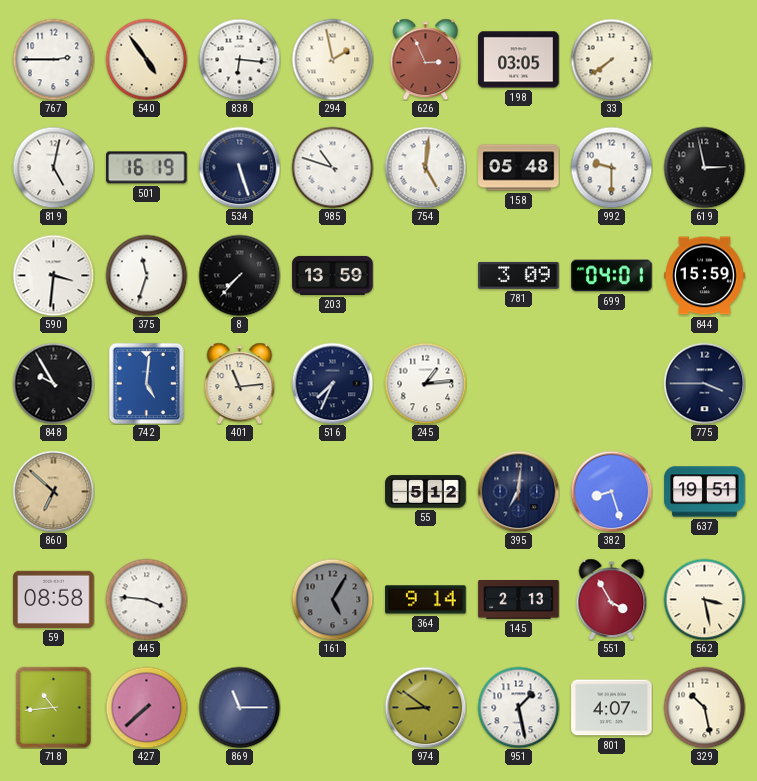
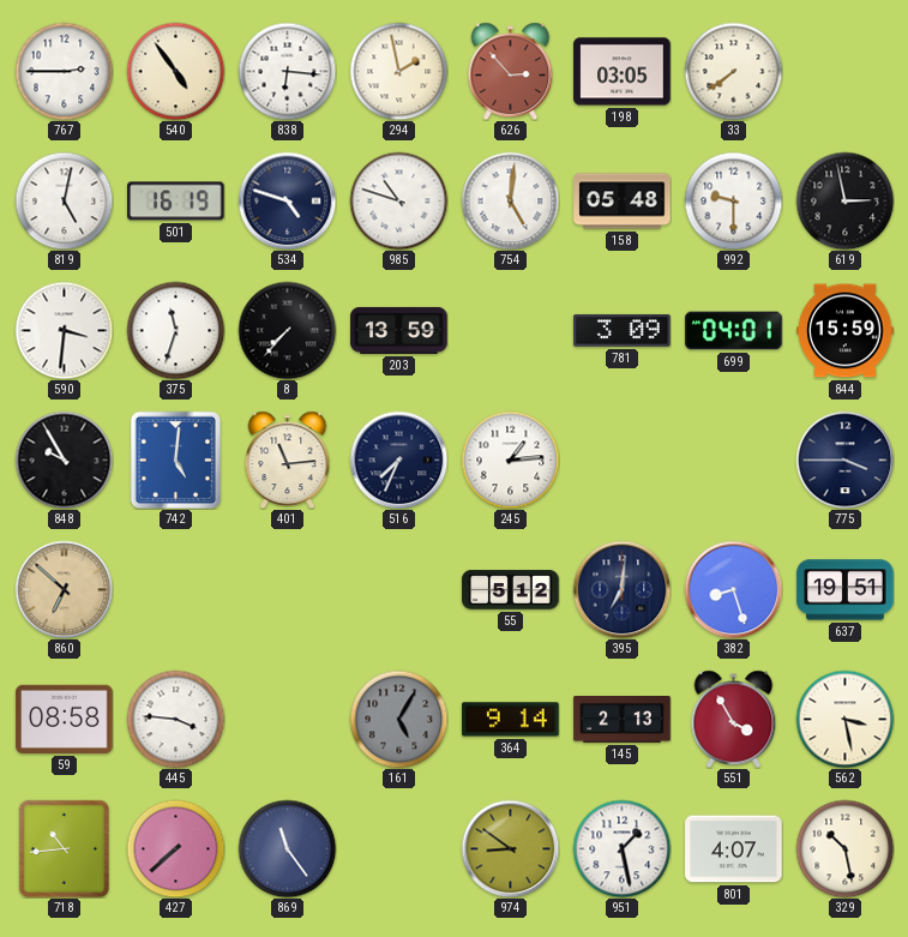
626: 2:56 -> 2:53 (511, 71)
534: 5:27 -> 4:48 (287, 200)
869: 11:15 -> 11:24 (287, 848)
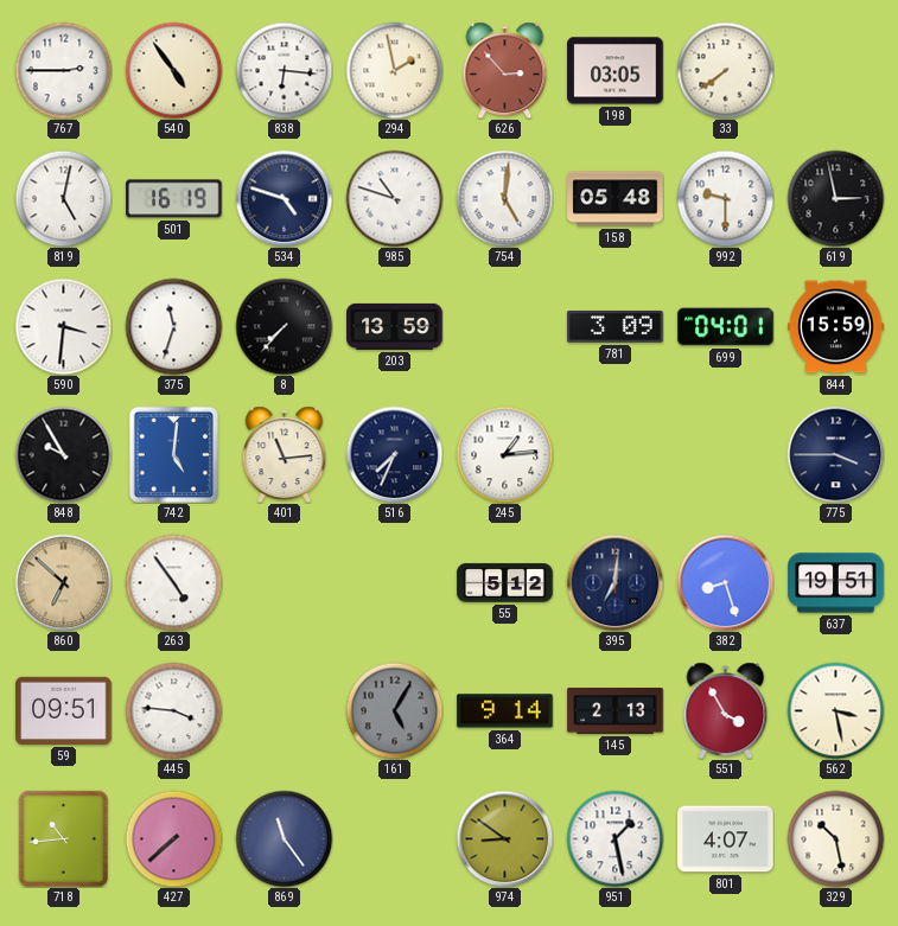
263: none -> 4:54 (173, 582)
59: 08:58 -> 09:51 (64, 710)
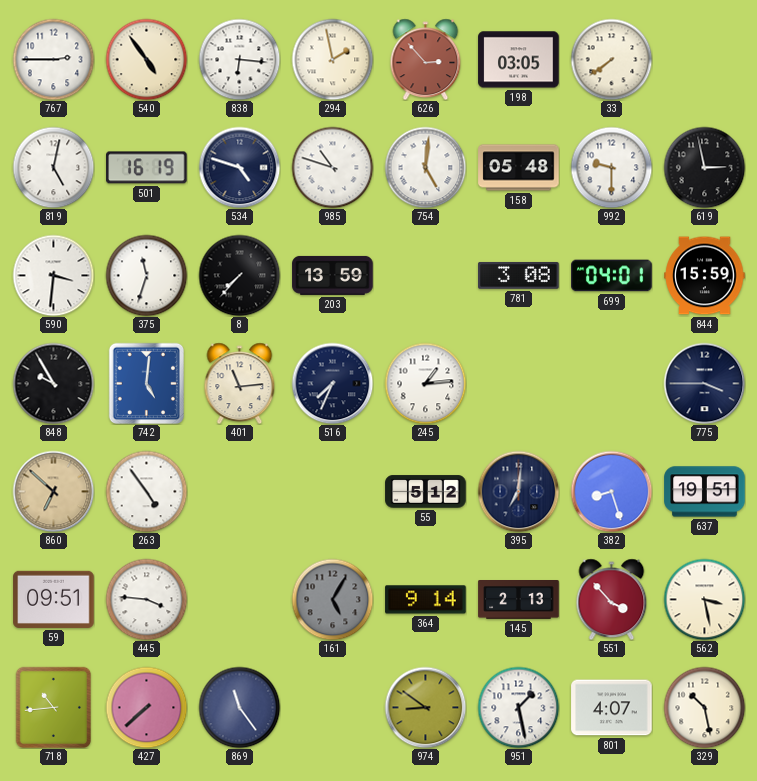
781: 3:09 -> 3:08 (519, 276)
551: 3:55 -> 3:53 (612, 599)
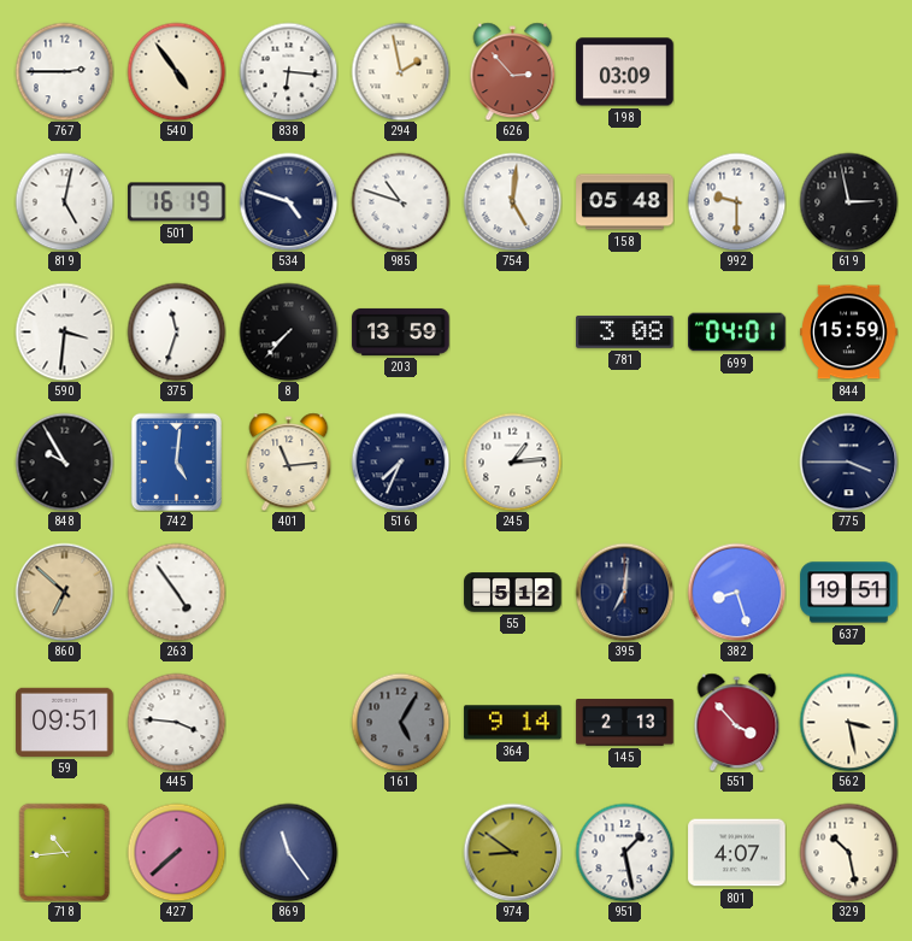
198: 03:05 -> 03:09 (625, 72)
33: 7:39 -> none (611, 59)
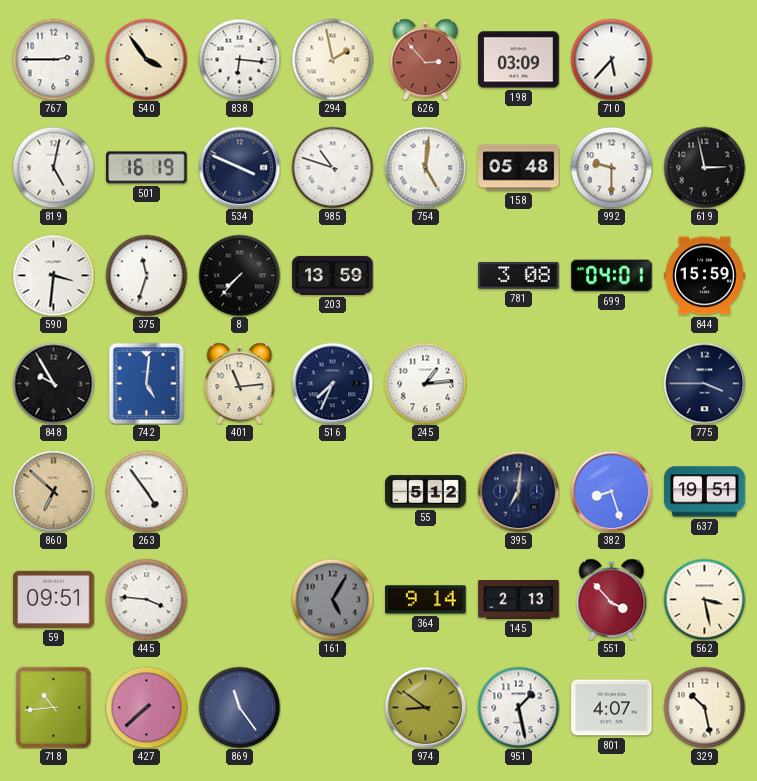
540: 4:54 -> 3:54 (146, 59)
710: none -> 5:37 (611, 59)
534: 4:48 -> 3:49 (239, 167)
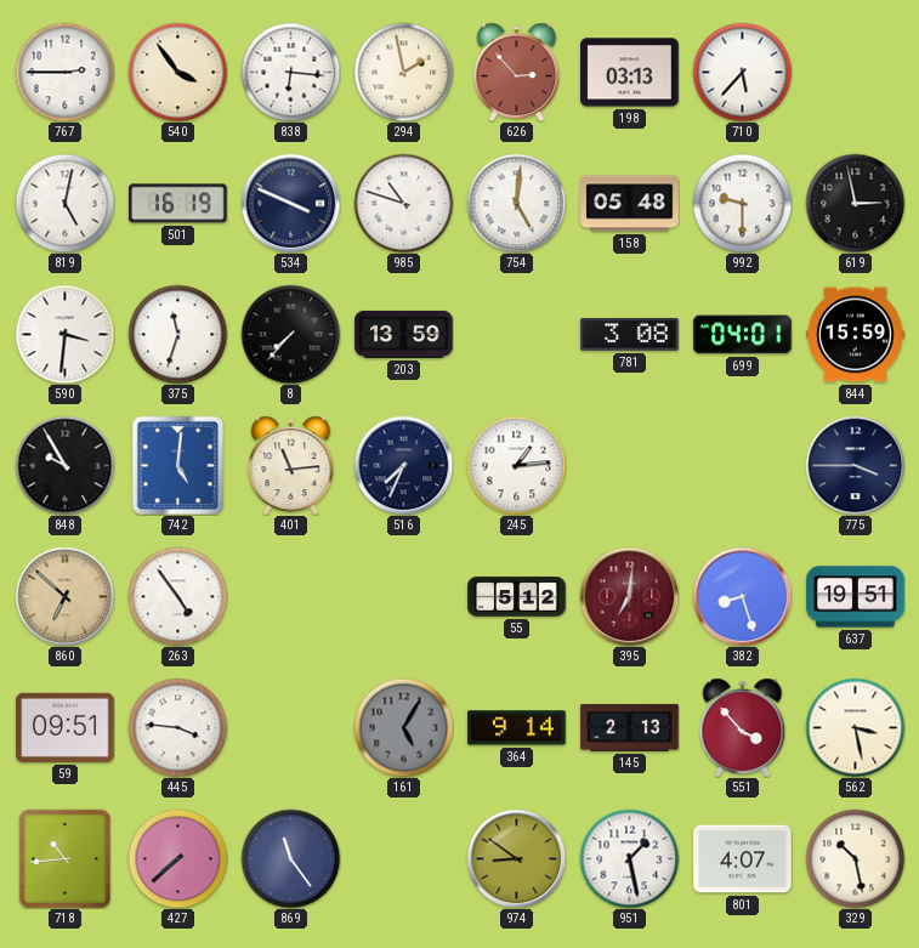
198: 03:09 -> 03:13 (630, 73)
395 dial: navy -> burgundy (629, 596)
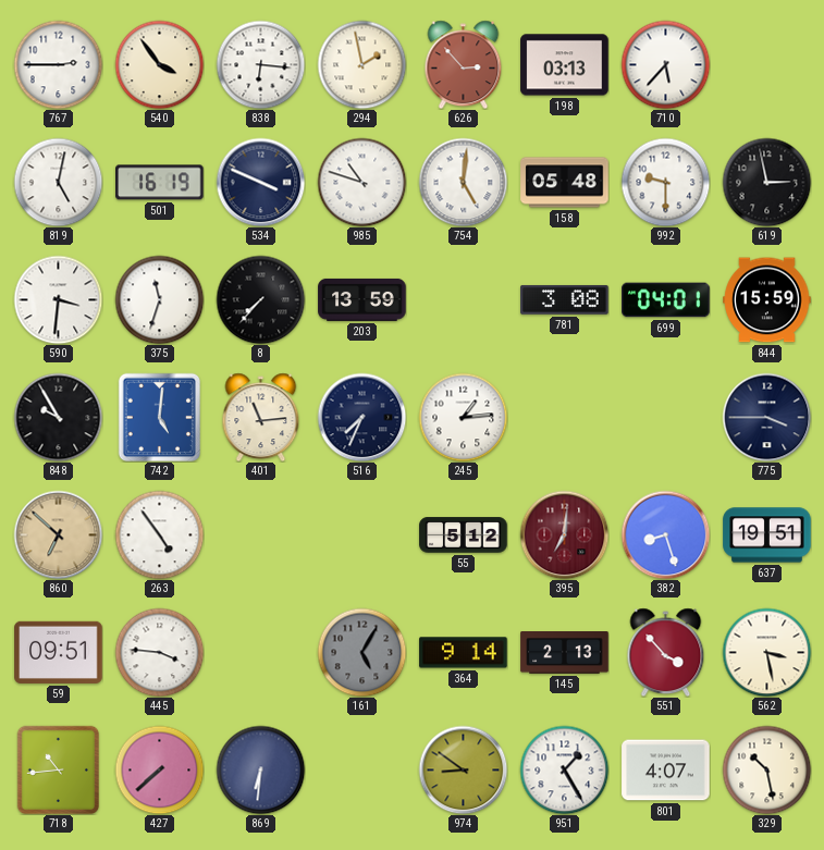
869: 11:24 -> 6:31 (260, 769)
951: 1:28 -> 1:25 (564, 769)
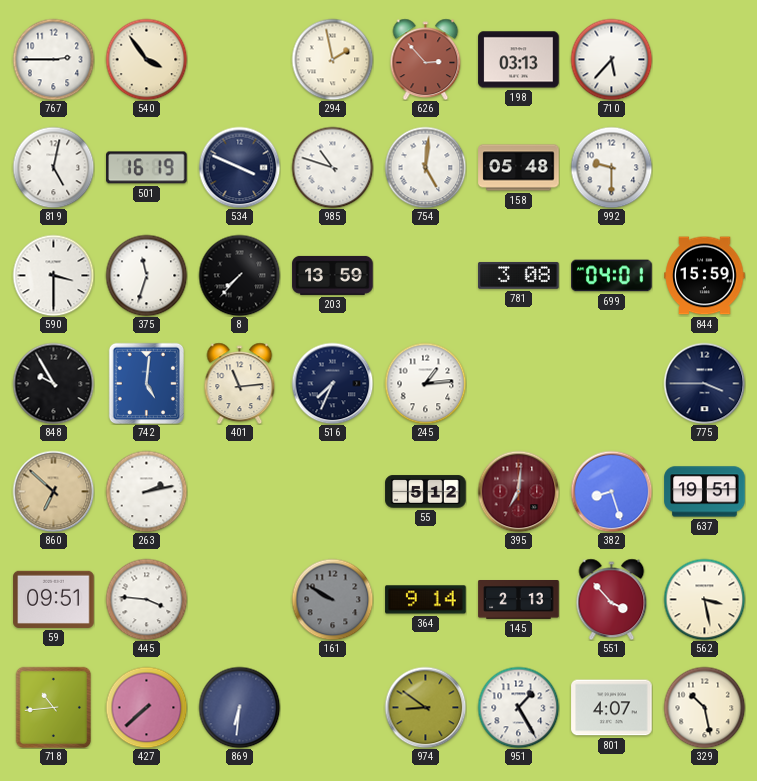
838: 6:16 -> none (260, 64)
619: 2:58 -> none (766, 182)
590: 3:31 -> 3:30 (53, 275)
263: 4:54 -> 2:13 (146, 491)
161: 5:05 -> 9:50 (332, 599)
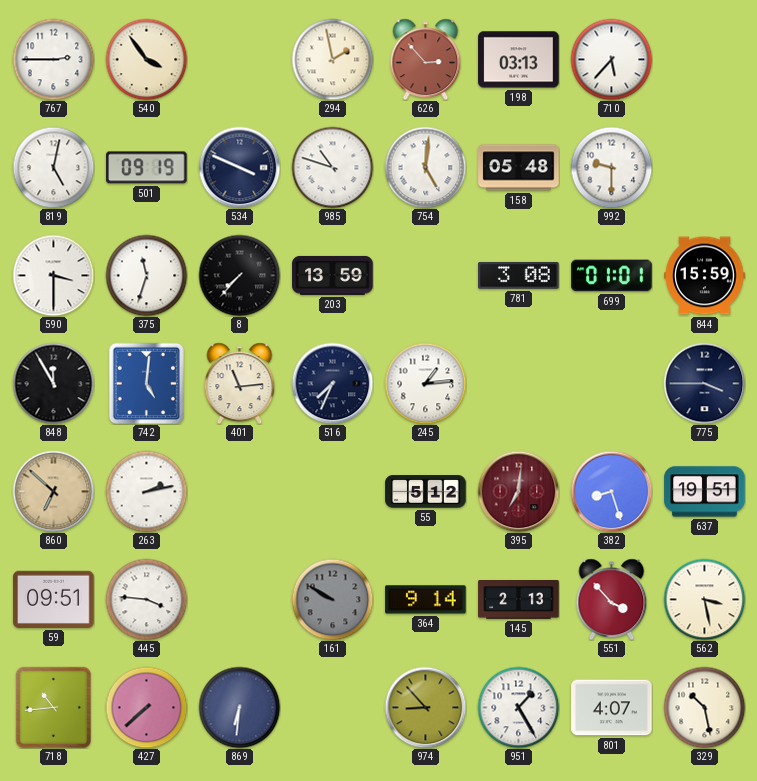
501: 16:19 -> 09:19 (147, 168)
699: 04:01 -> 01:01 (612, 276)
848: 9:55 -> 11:55 (53, 383)
974: 8:51 -> 8:53 (425, 707)
